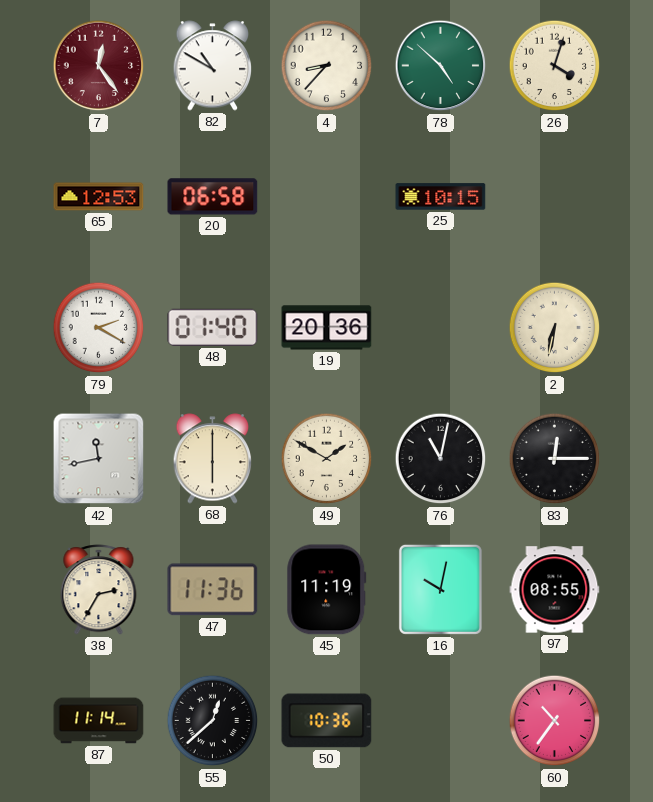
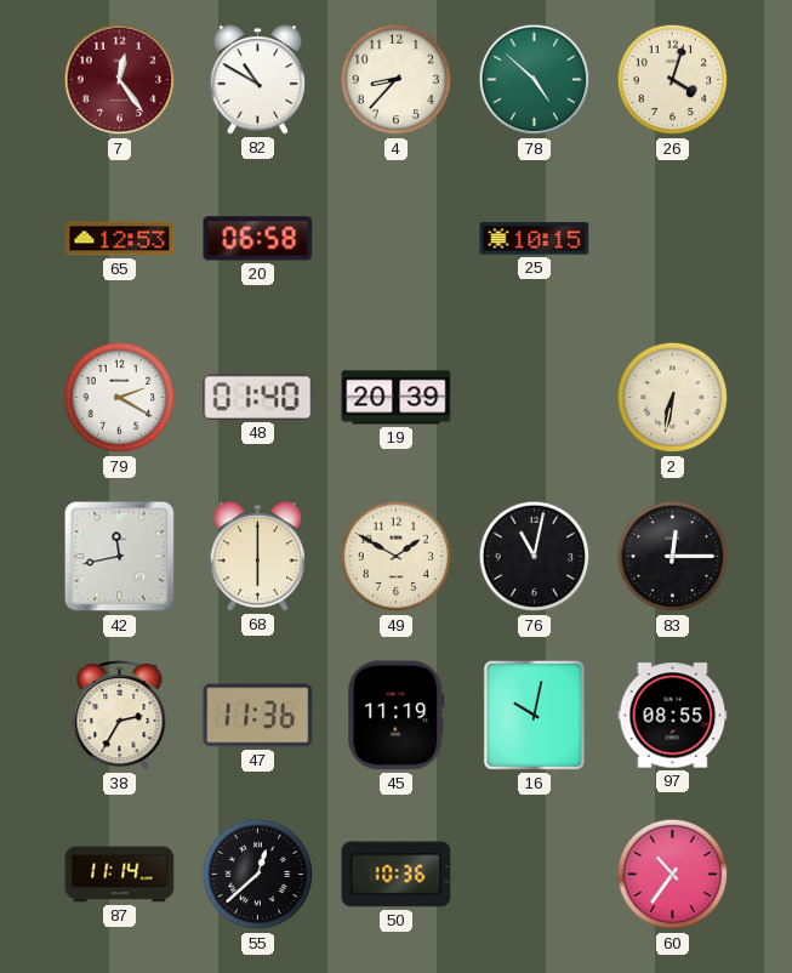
19: 20:36 -> 20:39 (397, 398)
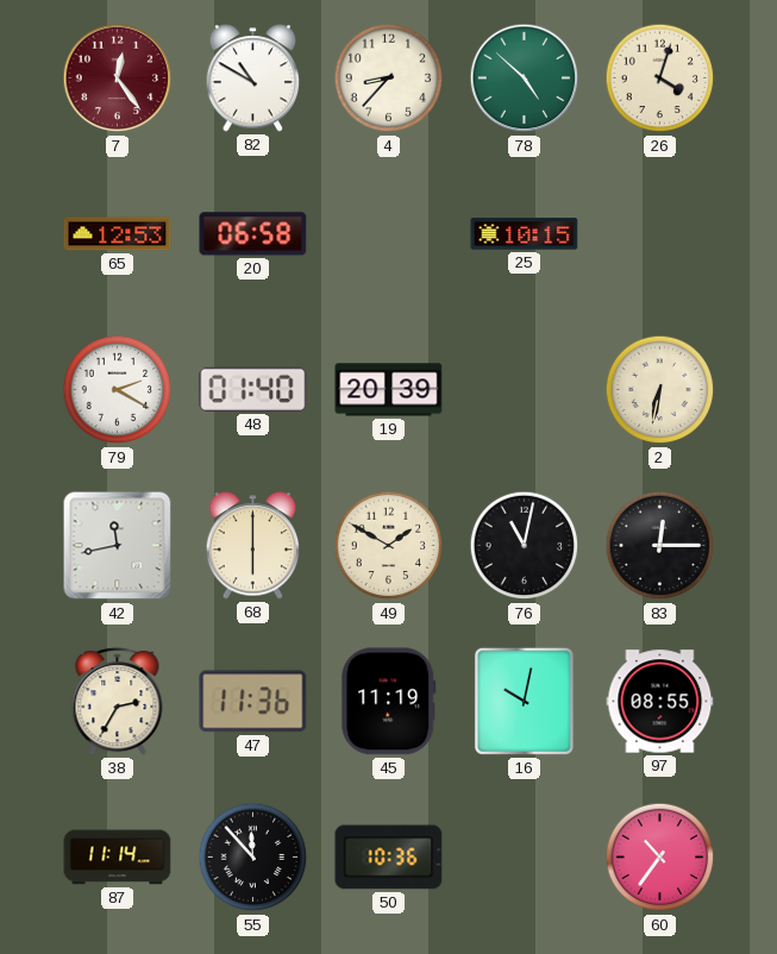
55: 12:38 -> 11:53 (253, 858)
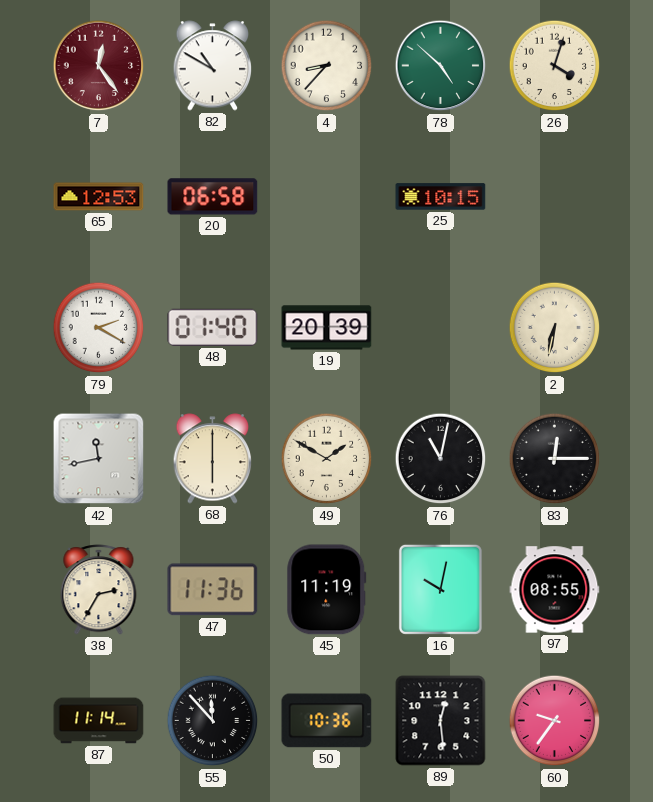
89: none -> 12:29 (441, 721)
60: 10:36 -> 9:36 (555, 721)
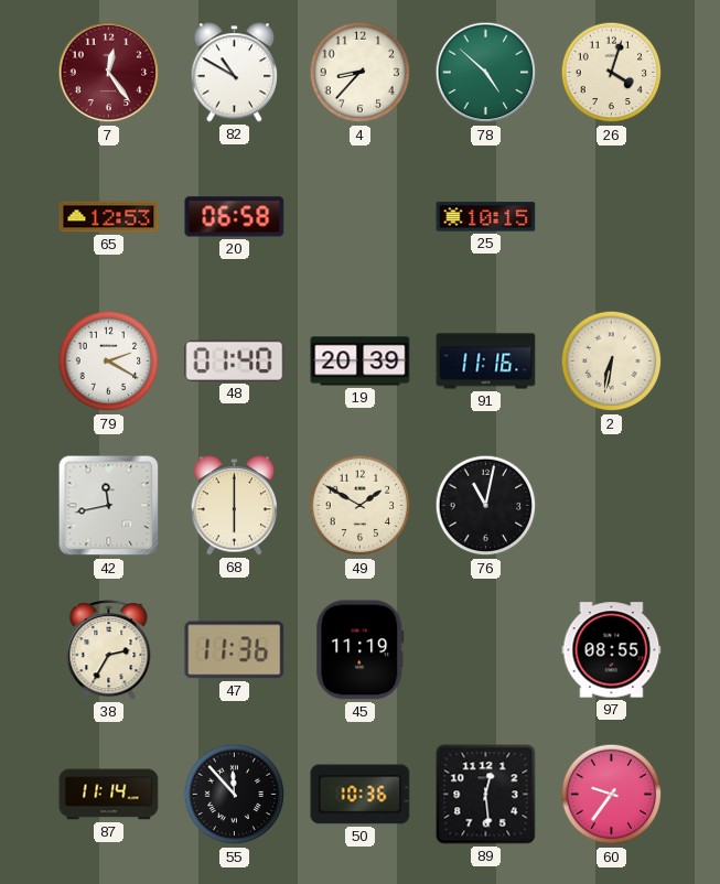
91: none -> 11:16 (486, 362)
83: 12:15 -> none (555, 459)
16: 10:02 -> none (440, 589)
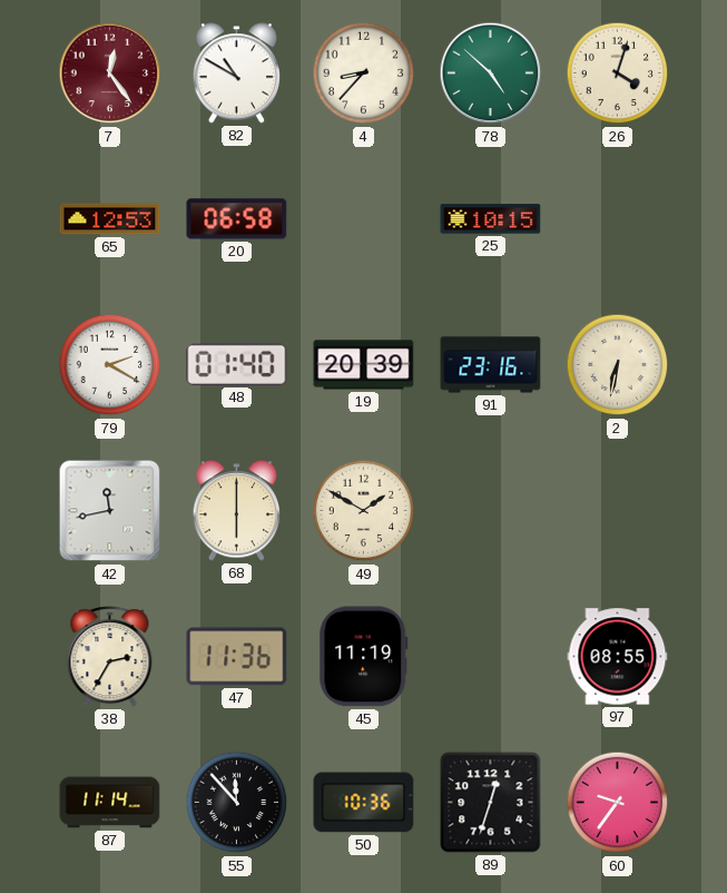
91: 11:16 -> 23:16 (491, 365)
76: 11:02 -> none (486, 506)
89: 12:29 -> 12:33 (491, 803)
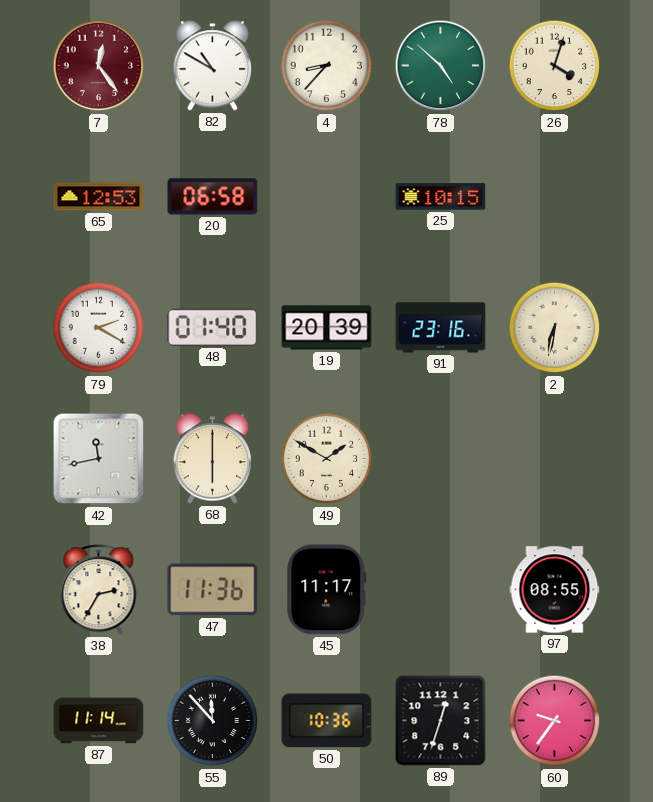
45: 11:19 -> 11:17 (327, 590)
